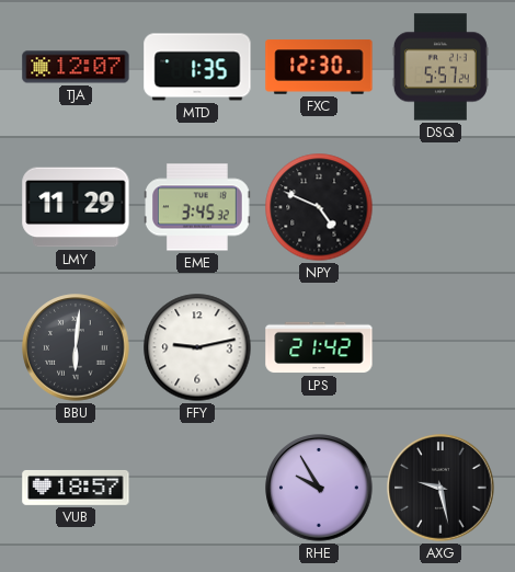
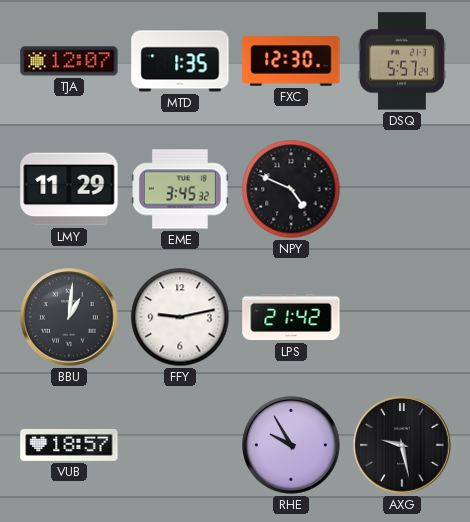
BBU: 6:01 -> 1:01 (69, 317)
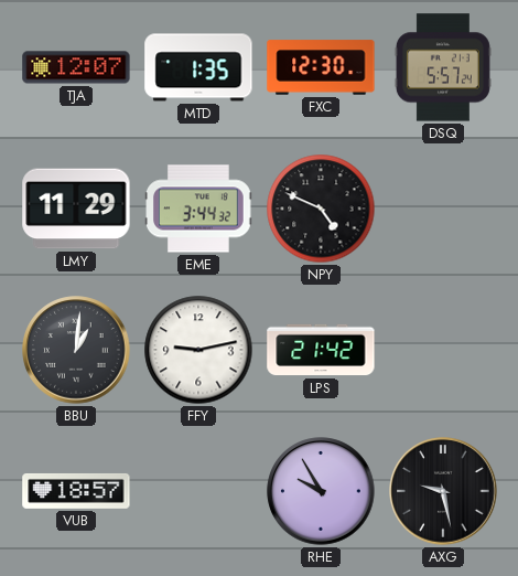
EME: 3:45 -> 3:44 (199, 209)
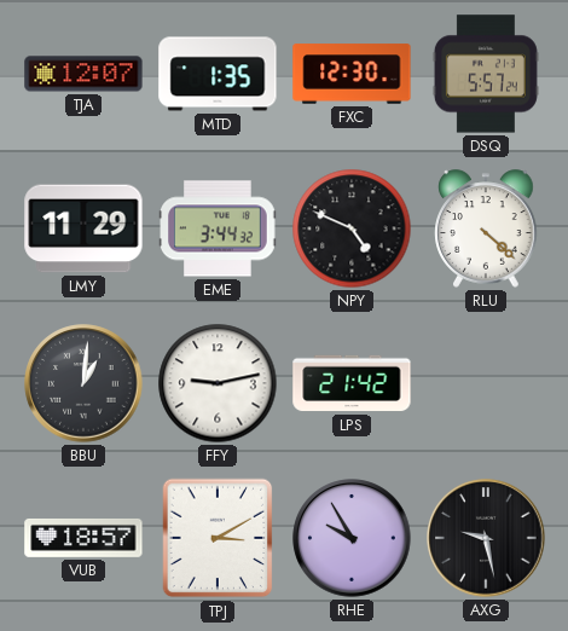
RLU: none -> 4:22 (486, 228)
TPJ: none -> 3:10 (218, 538)
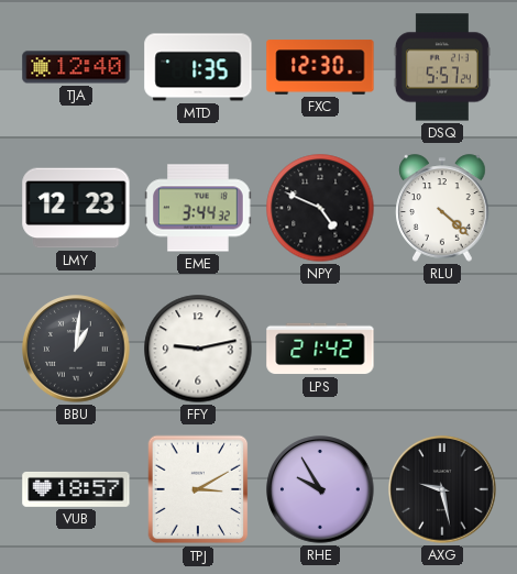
TJA: 12:07 -> 12:40 (76, 67)
LMY: 11:29 -> 12:23 (76, 208)
